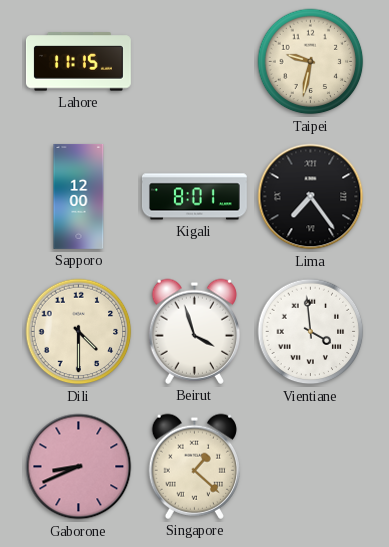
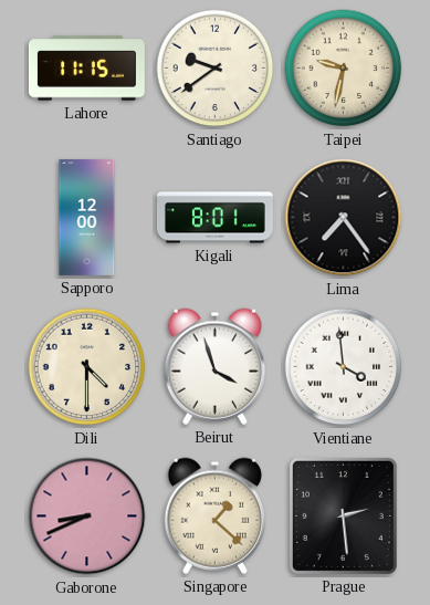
Santiago: none -> 9:39 (216, 69)
Prague: none -> 2:29 (343, 515)
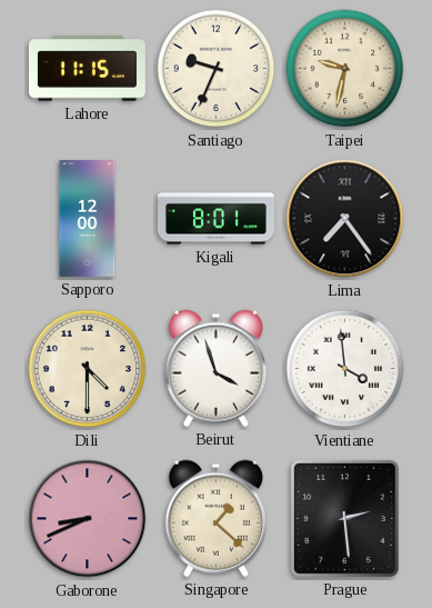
Santiago: 9:39 -> 9:34 (217, 69)
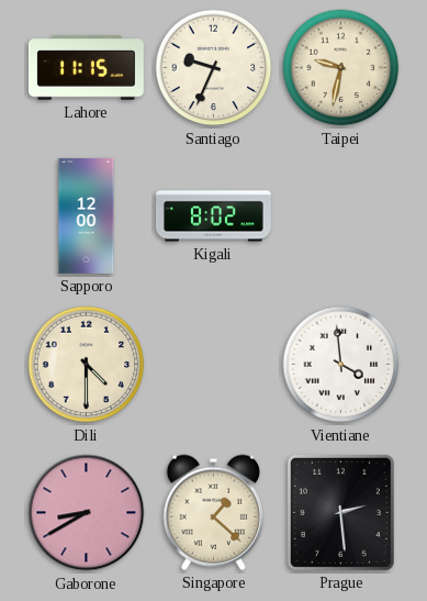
Kigali: 8:01 -> 8:02 (213, 216)
Lima: 7:24 -> none (345, 219)
Beirut: 3:57 -> none (215, 368)
Gaborone: 8:41 -> 8:40 (87, 513)
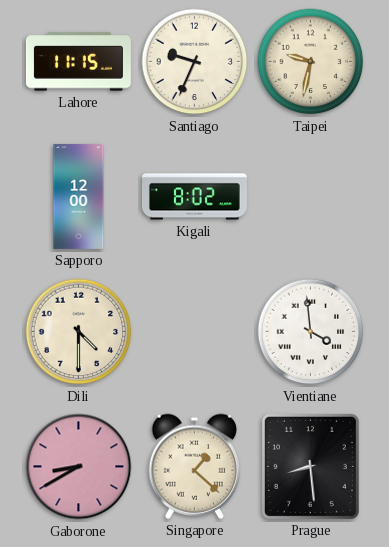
Prague: 2:29 -> 8:29 (310, 466)
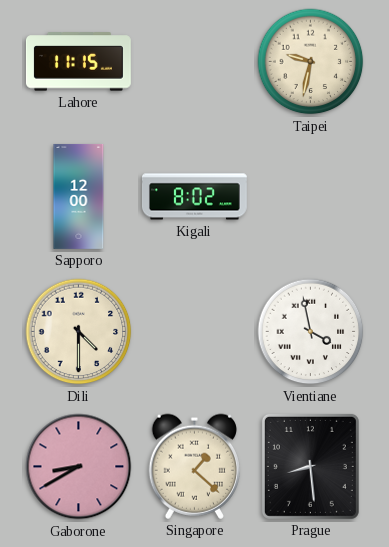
Santiago: 9:34 -> none (195, 62)
Vientiane: 3:59 -> 3:58 (311, 332)
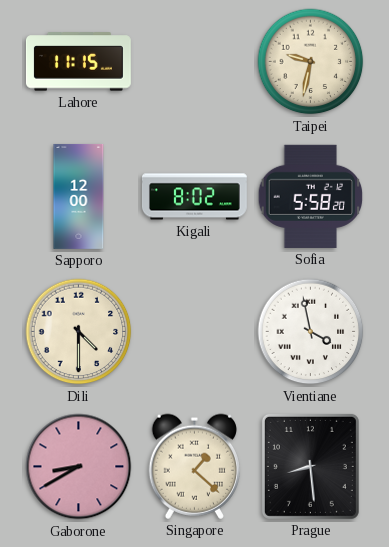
Sofia: none -> 5:58 (311, 196)
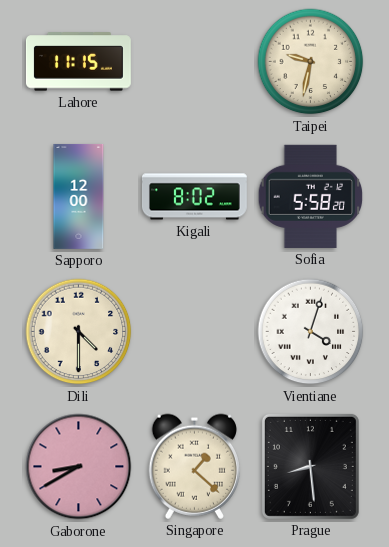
Vientiane: 3:58 -> 4:03 (311, 332)
